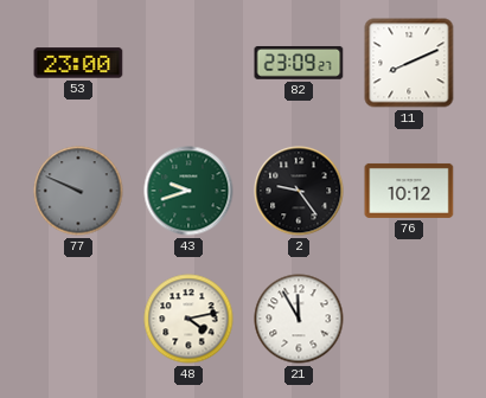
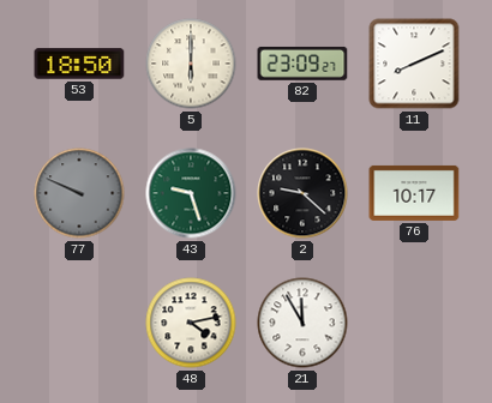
53: 23:00 -> 18:50 (79, 64)
5: none -> 6:00 (191, 64)
43: 9:42 -> 9:27 (191, 193)
2: 9:24 -> 9:22 (302, 193)
76: 10:12 -> 10:17 (414, 193)
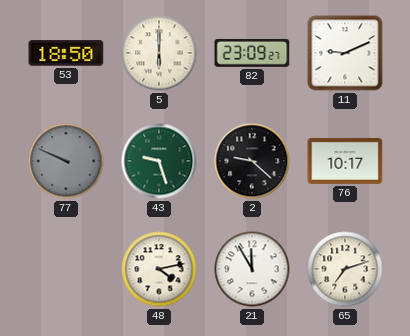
11: 8:11 -> 9:11 (345, 53)
65: none -> 7:12 (345, 269)
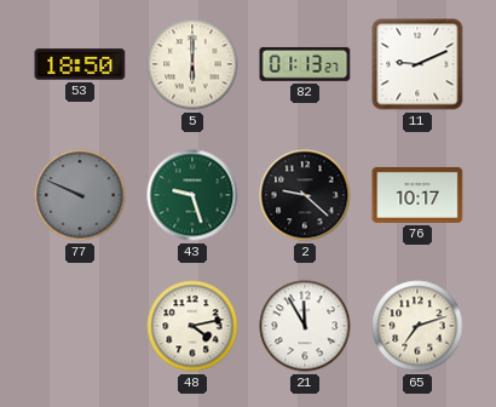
82: 23:09 -> 01:13 (305, 64)
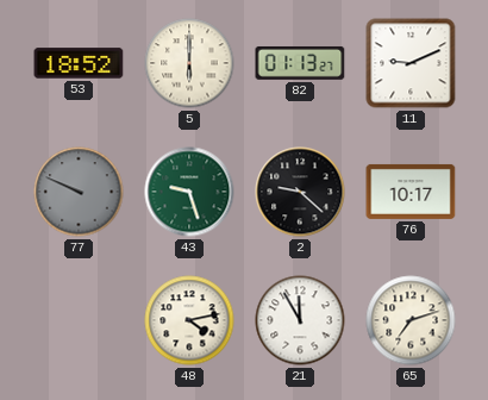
53: 18:50 -> 18:52 (79, 63)
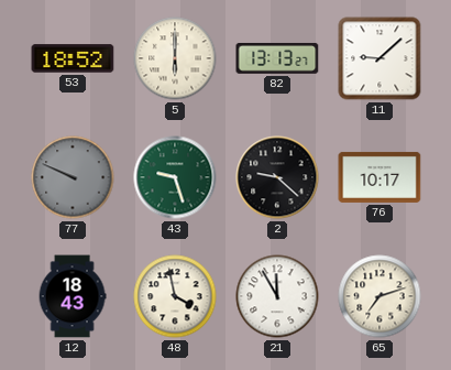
82: 01:13 -> 13:13 (277, 58)
11: 9:11 -> 9:08 (380, 58)
12: none -> 18:43 (73, 296)
48: 4:13 -> 3:58 (175, 296)
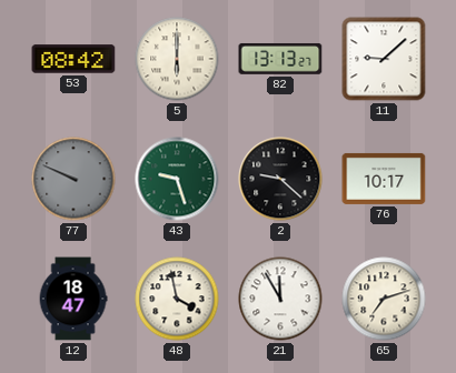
53: 18:52 -> 08:42 (73, 59)
12: 18:43 -> 18:47 (73, 299)
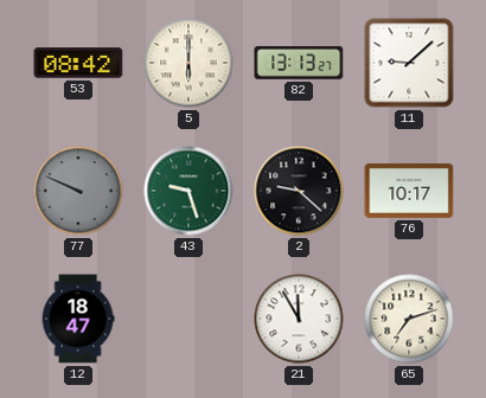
48: 3:58 -> none (177, 299)
